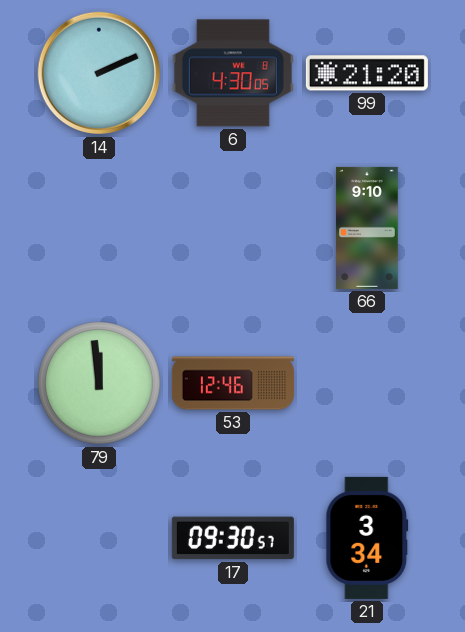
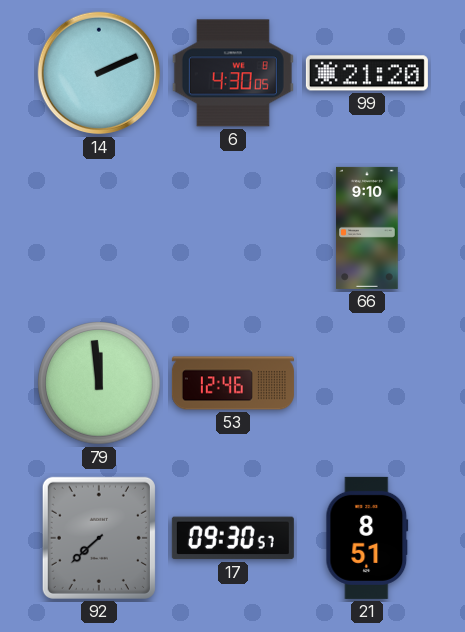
92: none -> 7:38 (99, 538)
21: 3:34 -> 8:51 (367, 538)
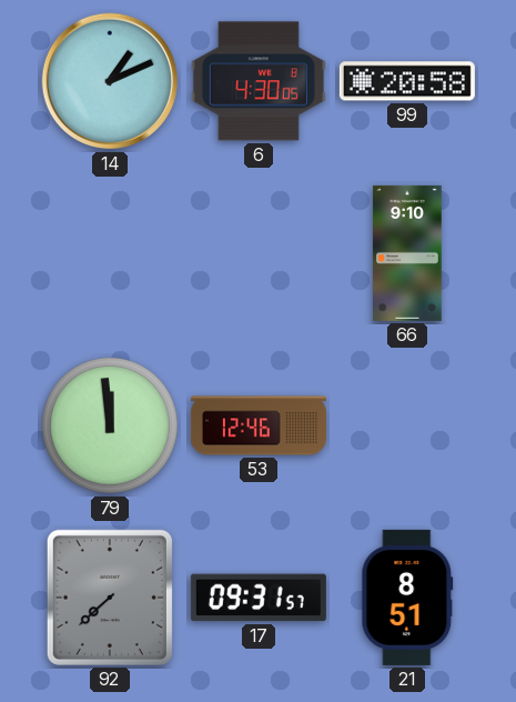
14: 2:11 -> 1:11 (110, 81)
99: 21:20 -> 20:58 (407, 81)
17: 09:30 -> 09:31 (259, 598)
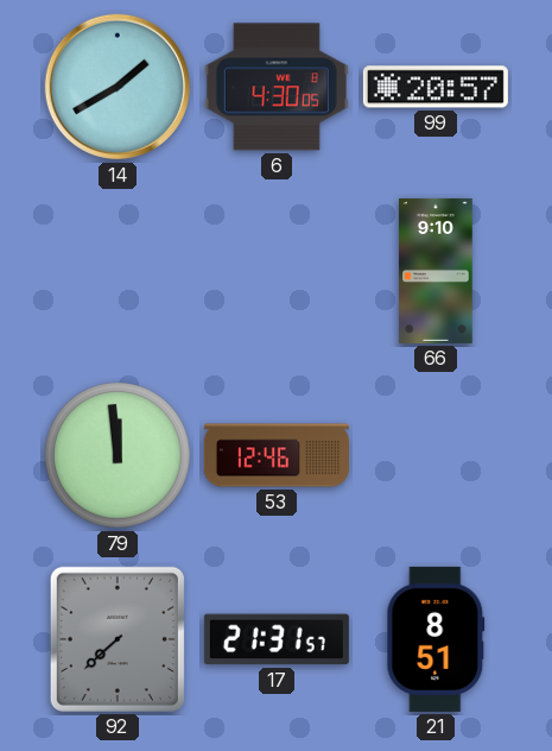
14: 1:11 -> 1:40 (118, 87)
99: 20:58 -> 20:57 (436, 87)
17: 09:31 -> 21:31 (277, 639)
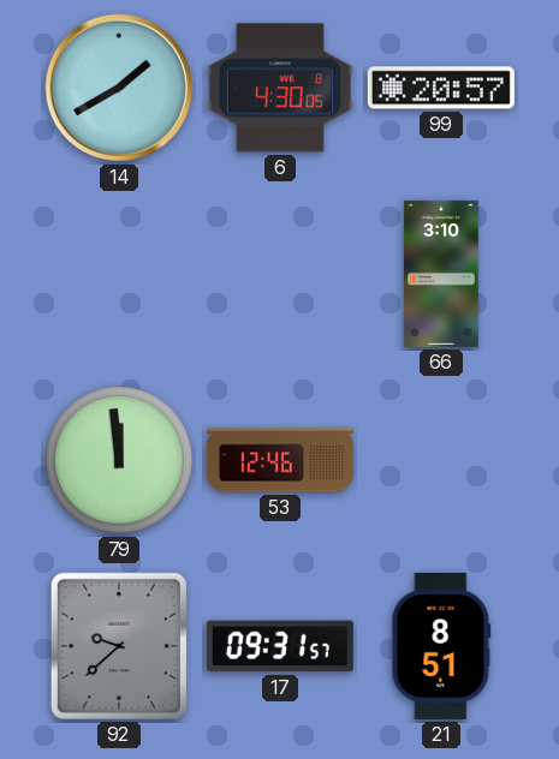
66: 9:10 -> 3:10 (441, 274)
92: 7:38 -> 9:38 (119, 646)
17: 21:31 -> 09:31 (280, 646)
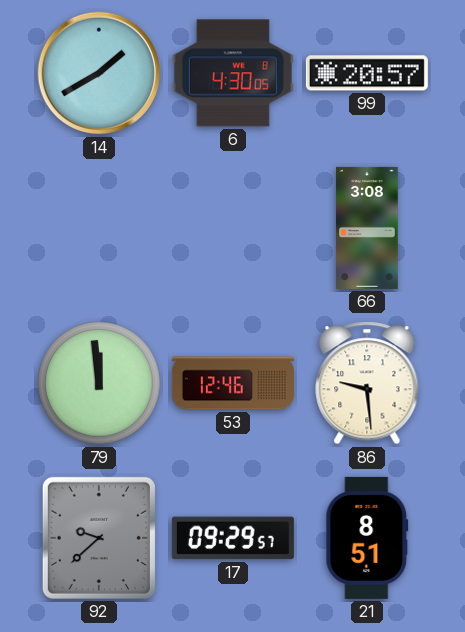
66: 3:10 -> 3:08 (367, 228)
86: none -> 9:29 (367, 383)
17: 09:31 -> 09:29 (233, 538)
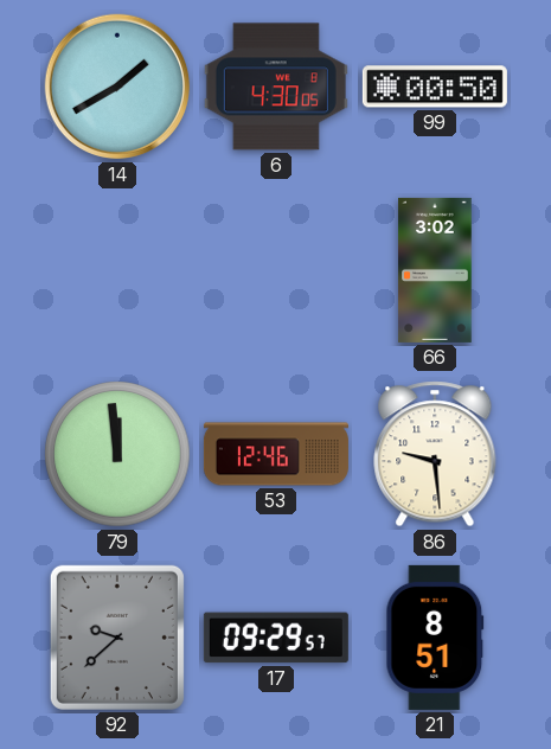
99: 20:57 -> 00:50 (435, 87)
66: 3:08 -> 3:02 (435, 270)
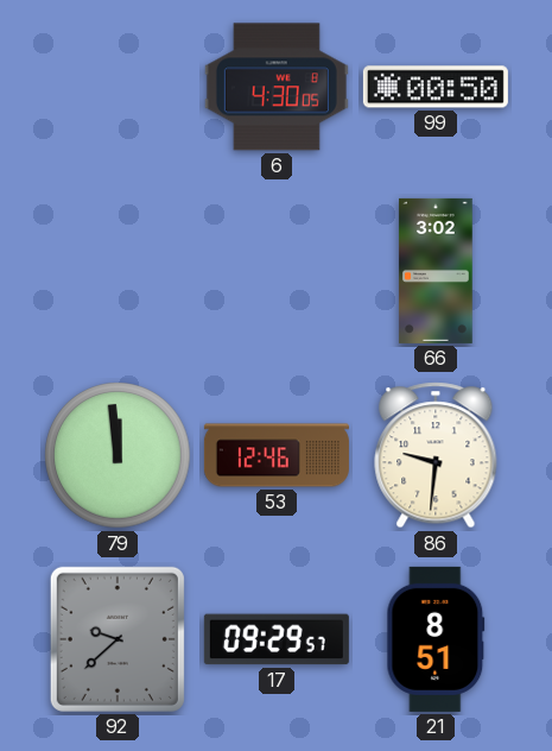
14: 1:40 -> none (117, 87)
86: 9:29 -> 9:31 (436, 455)
